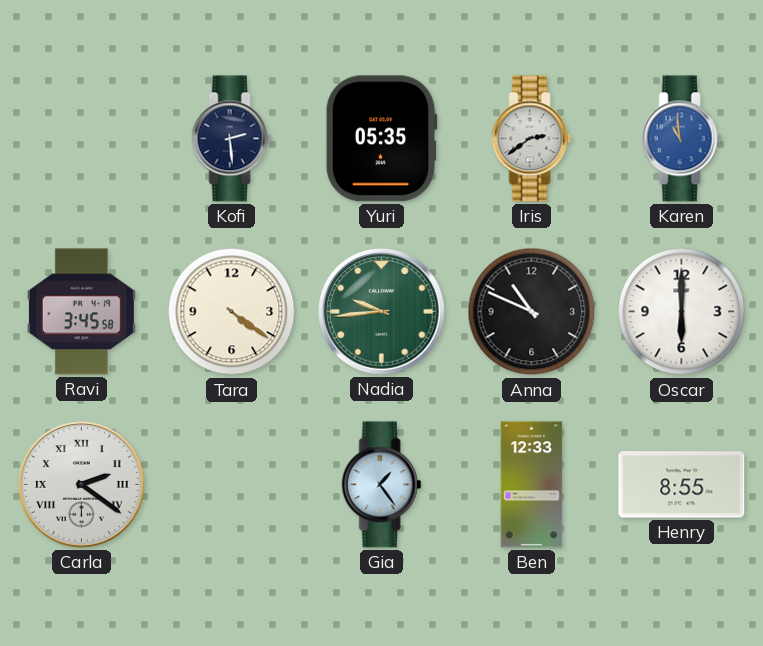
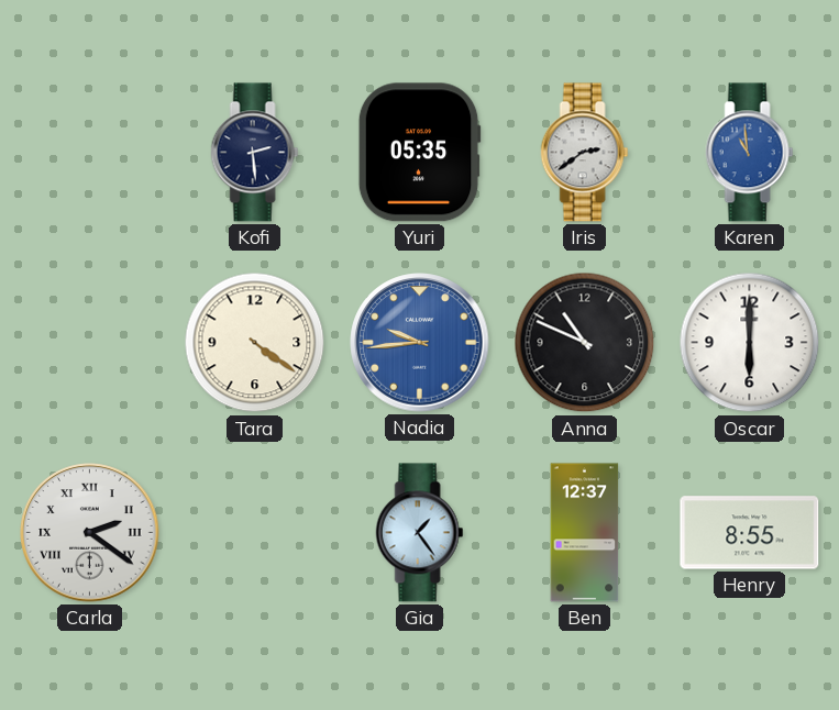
Ravi: 3:45 -> none (81, 312)
Nadia dial: green -> blue (420, 343)
Ben: 12:33 -> 12:37 (585, 533)
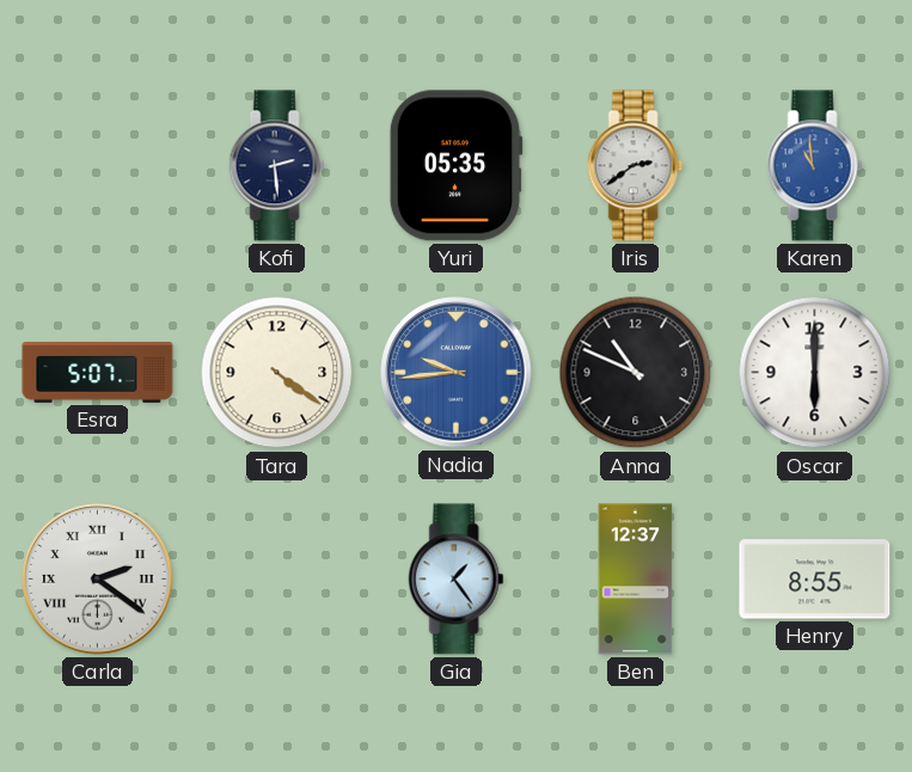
Esra: none -> 5:07 (98, 373)
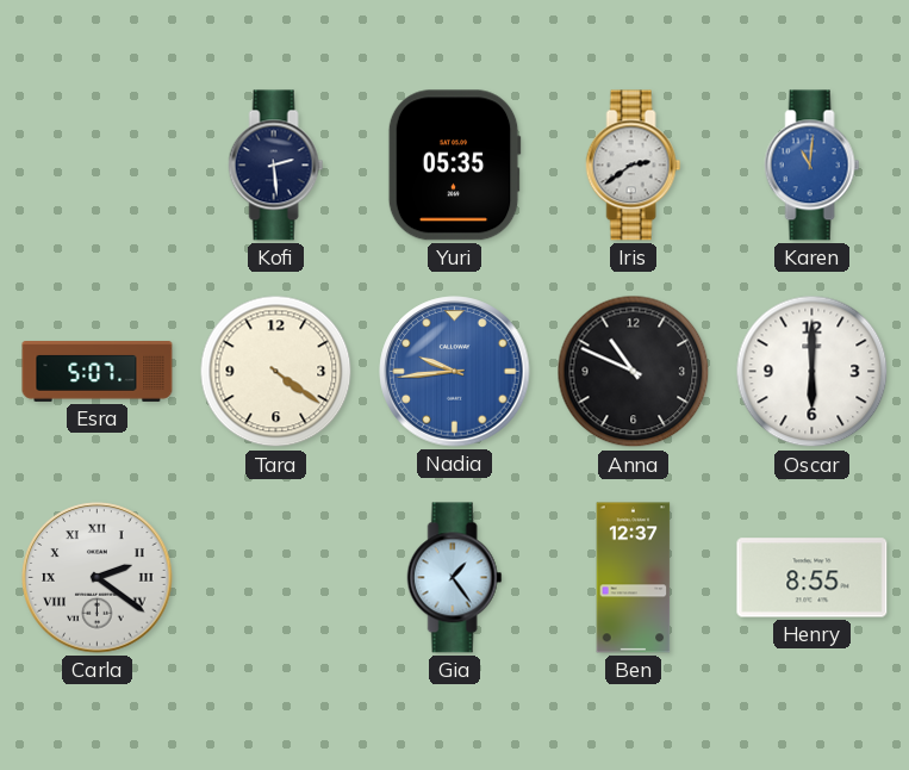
Karen: 10:59 -> 11:01 (813, 166)
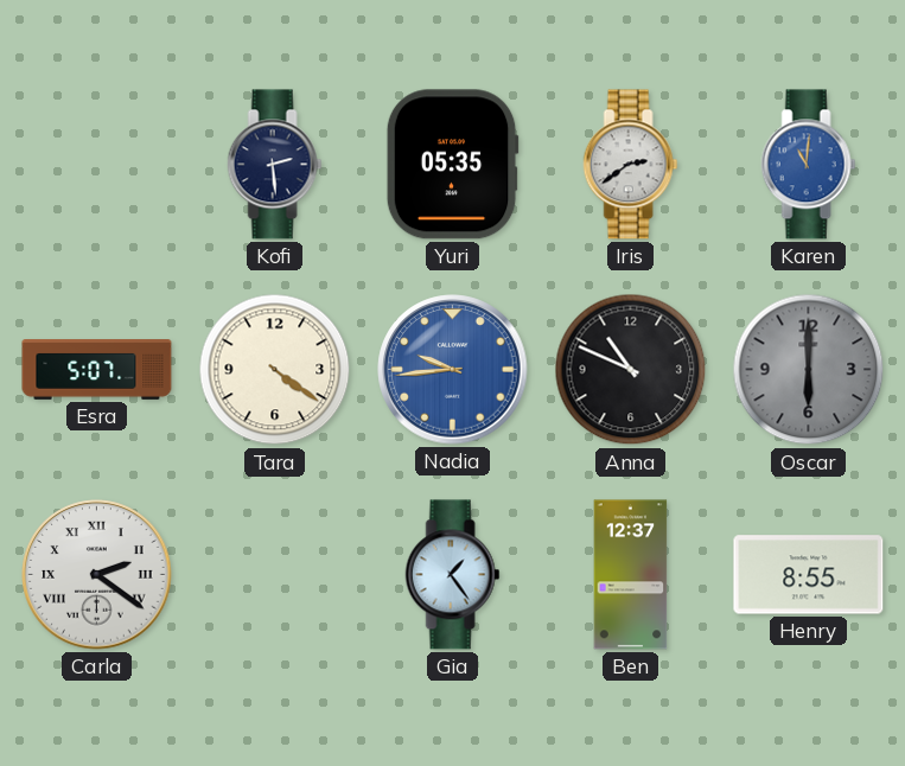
Oscar dial: white -> grey (809, 370)
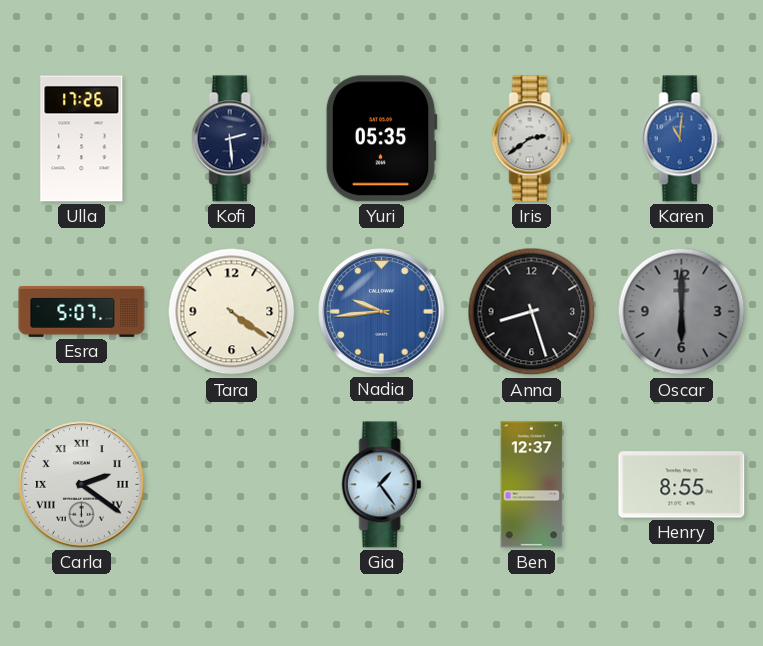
Ulla: none -> 17:26 (82, 139)
Anna: 10:49 -> 8:27 (532, 312)
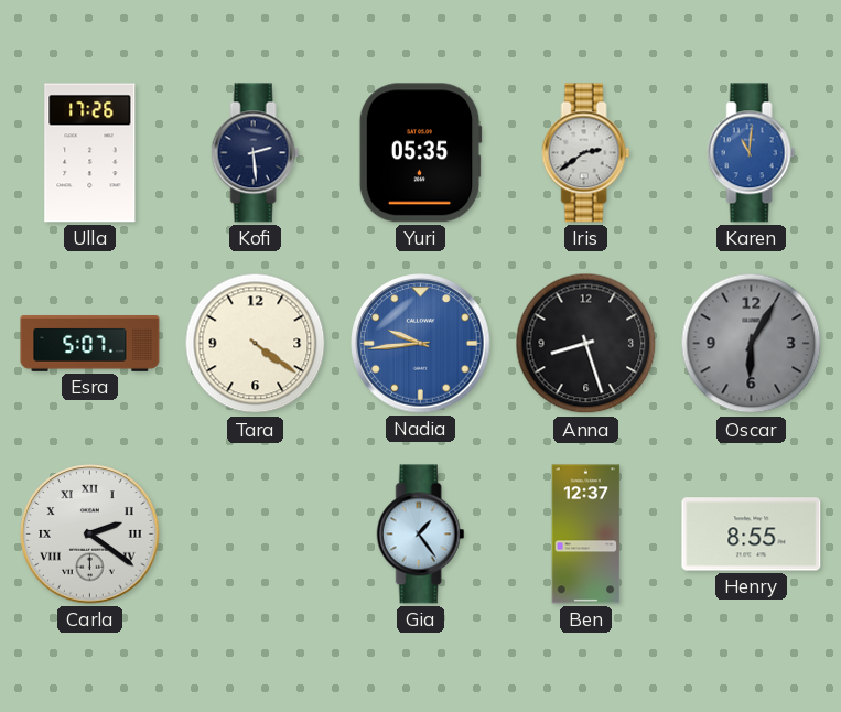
Oscar: 6:00 -> 6:05 (752, 344)
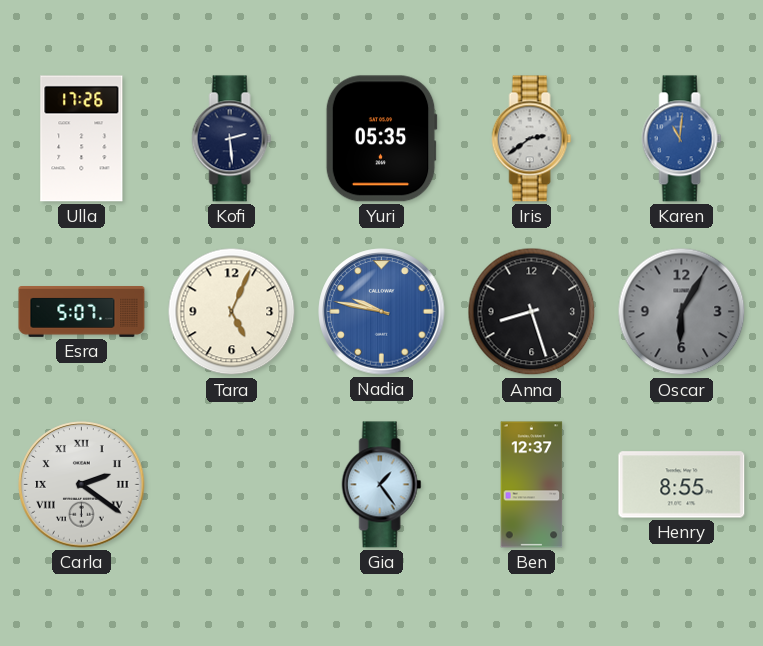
Tara: 4:21 -> 5:04 (232, 312)
Nadia: 9:44 -> 9:47 (382, 312)
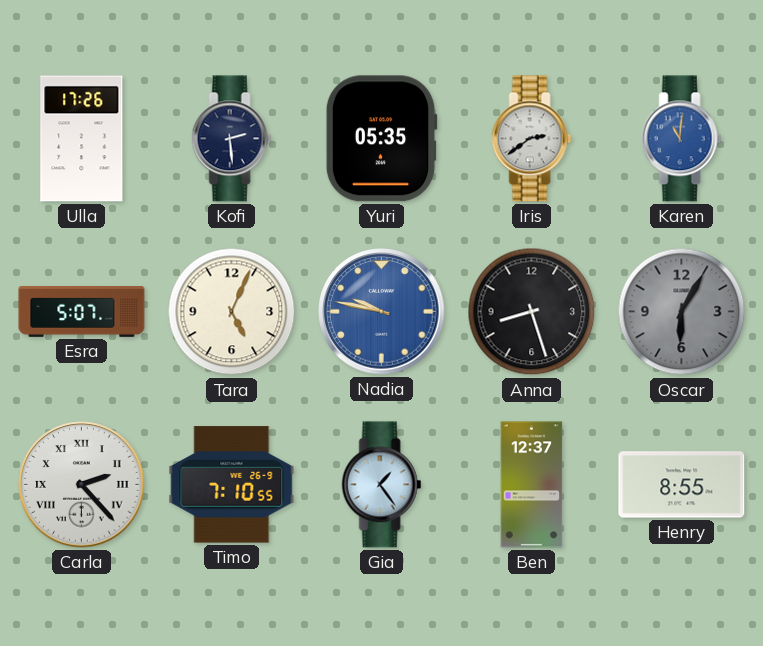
Carla: 2:21 -> 2:23 (82, 485)
Timo: none -> 7:10 (232, 485)
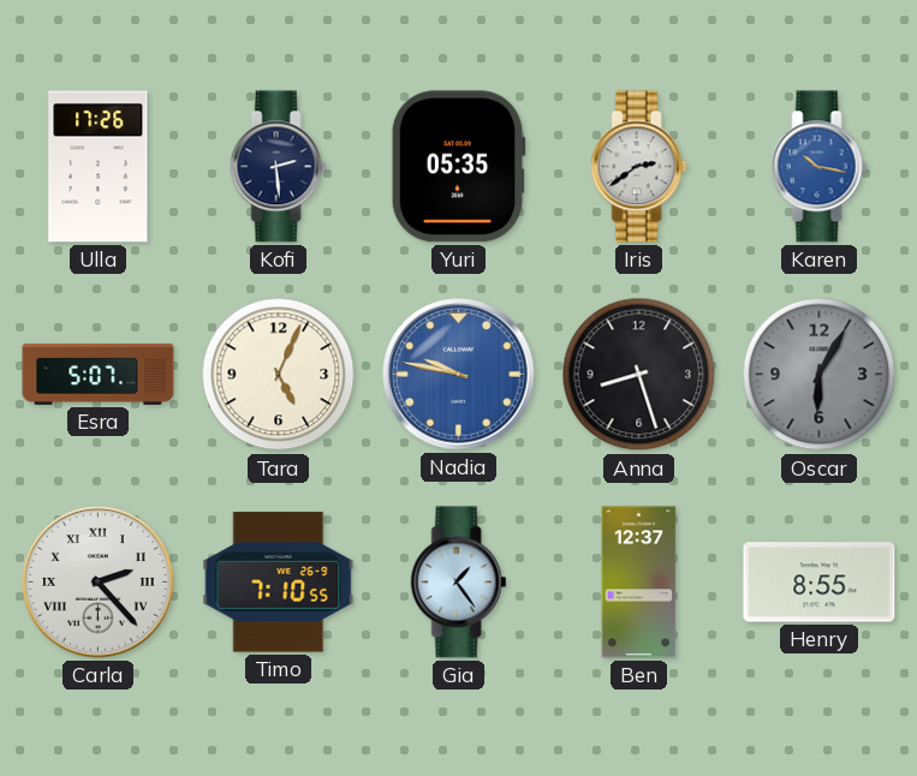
Karen: 11:01 -> 10:17 (820, 167)
